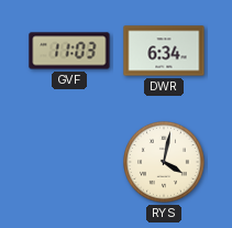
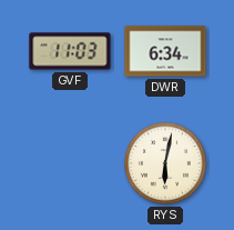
RYS: 4:02 -> 6:02 (166, 164)
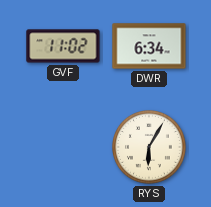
GVF: 11:03 -> 11:02 (63, 46)
RYS: 6:02 -> 6:05 (150, 148)
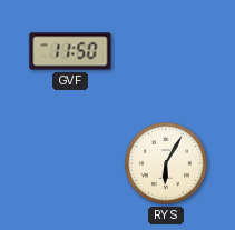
GVF: 11:02 -> 11:50 (70, 51)
DWR: 6:34 -> none (149, 46)
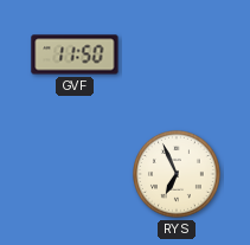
RYS: 6:05 -> 6:56 (178, 175)
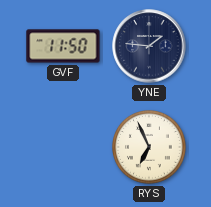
YNE: none -> 1:46 (149, 46)
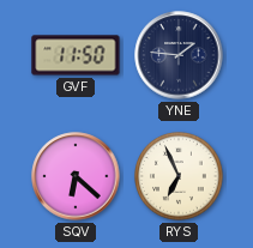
SQV: none -> 6:22 (76, 176)
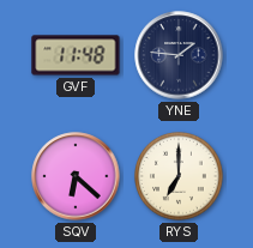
GVF: 11:50 -> 11:48 (76, 55)
RYS: 6:56 -> 7:00 (180, 177)
